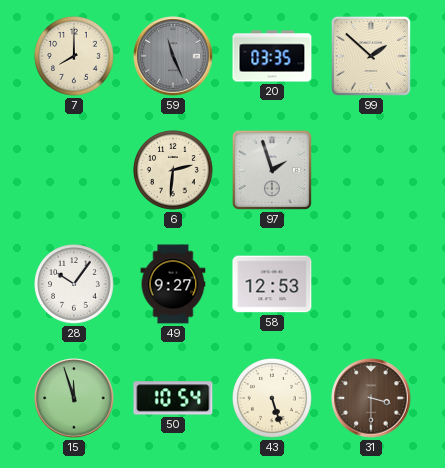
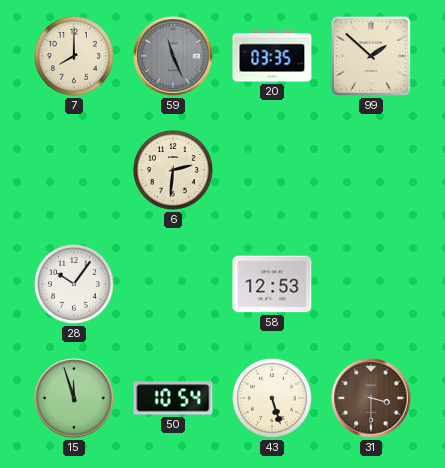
97: 1:57 -> none (272, 170)
49: 9:27 -> none (173, 284)
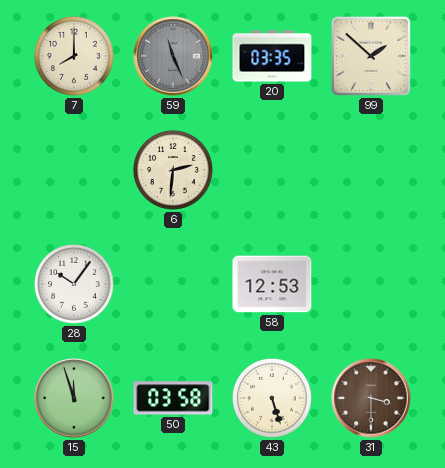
50: 10:54 -> 03:58 (173, 398)
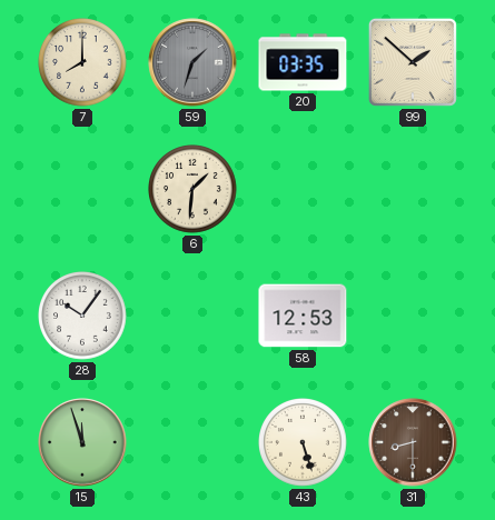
59: 11:26 -> 1:33 (192, 62)
6: 2:31 -> 1:31 (194, 190)
50: 03:58 -> none (173, 398)
31: 3:30 -> 8:30 (413, 442)
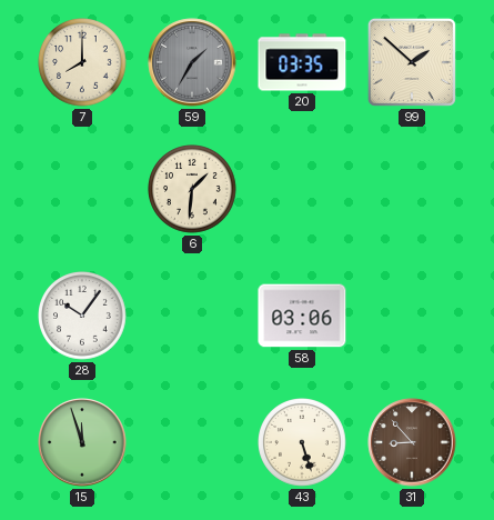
59: 1:33 -> 1:35 (192, 62)
58: 12:53 -> 03:06 (302, 316)
31: 8:30 -> 8:53 (412, 442)
